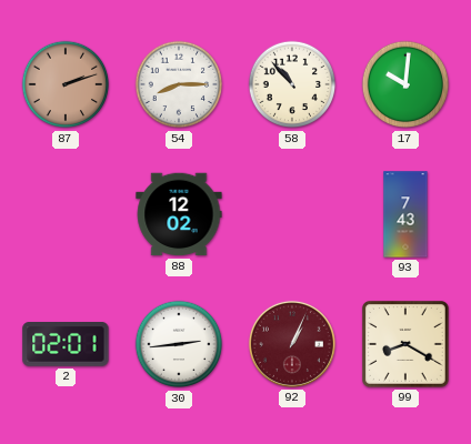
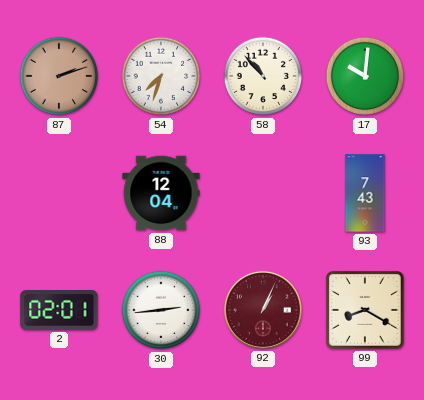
54: 8:15 -> 7:33 (161, 76)
88: 12:02 -> 12:04 (161, 193)
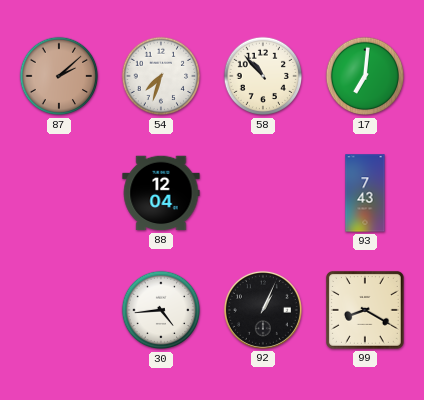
87: 2:12 -> 2:08 (59, 76)
17: 10:01 -> 7:01 (365, 76)
2: 02:01 -> none (59, 311)
30: 2:44 -> 4:44 (161, 310)
92 dial: burgundy -> black (263, 310)
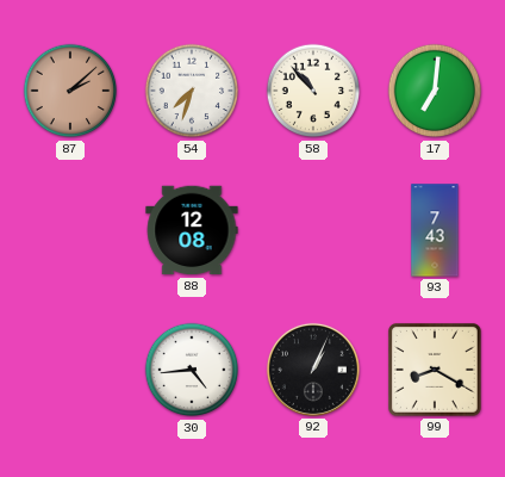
88: 12:04 -> 12:08 (192, 230)
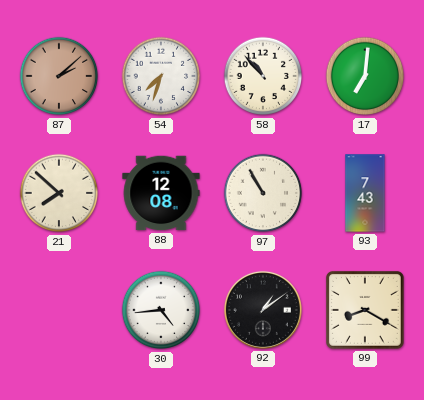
21: none -> 7:52 (59, 193)
97: none -> 10:55 (263, 193)
92: 1:04 -> 1:09 (263, 310)
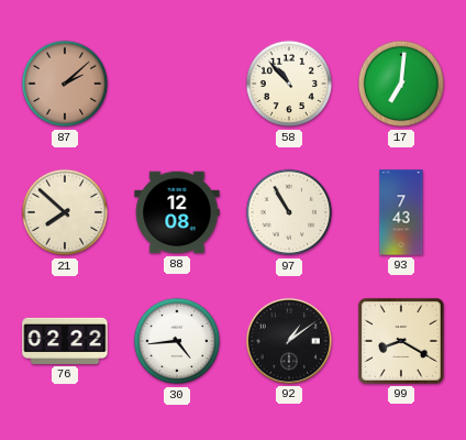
54: 7:33 -> none (161, 76)
76: none -> 02:22 (65, 341)
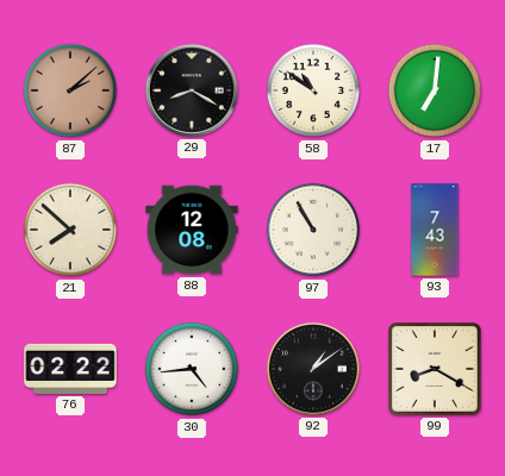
29: none -> 8:20 (192, 90)
58: 10:53 -> 10:51 (313, 90)
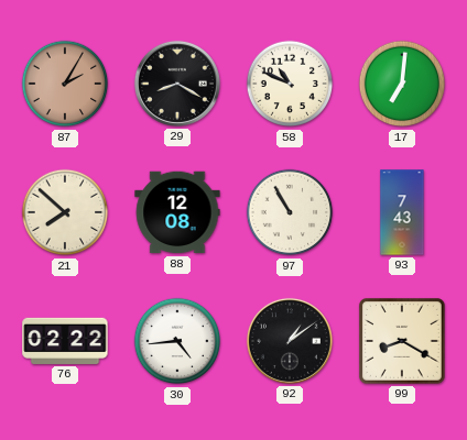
87: 2:08 -> 2:05 (65, 84)
58: 10:51 -> 10:49 (290, 84)
